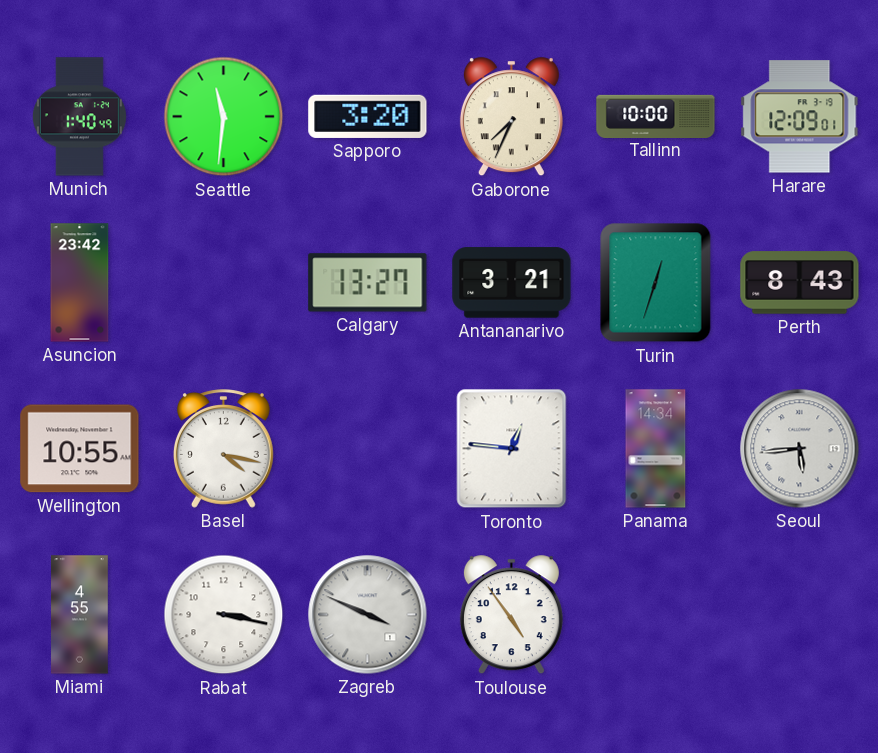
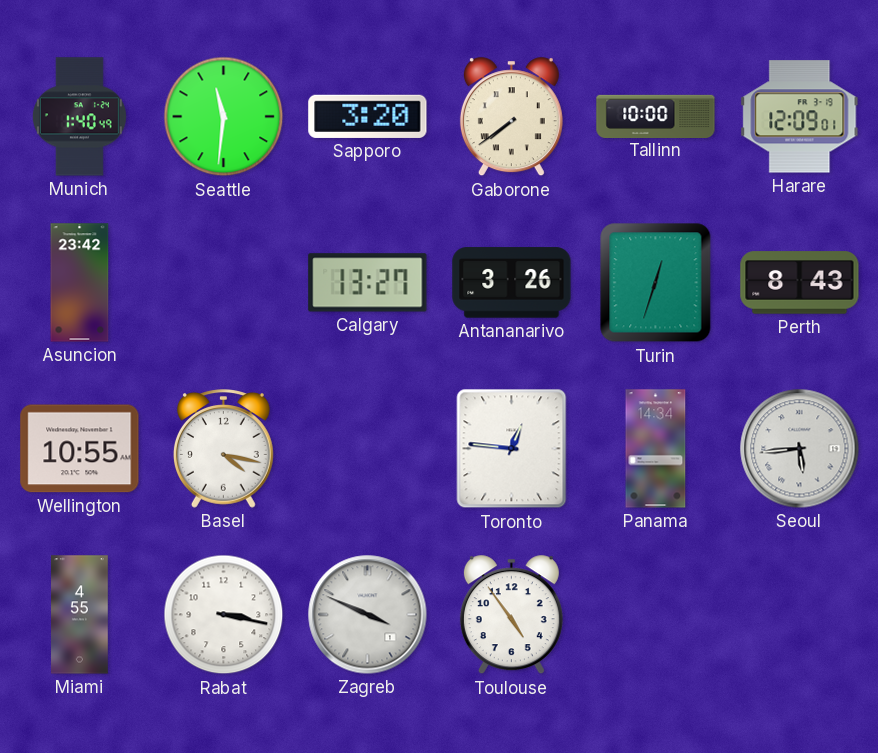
Gaborone: 7:34 -> 7:39 (511, 117)
Antananarivo: 3:21 -> 3:26 (512, 283)
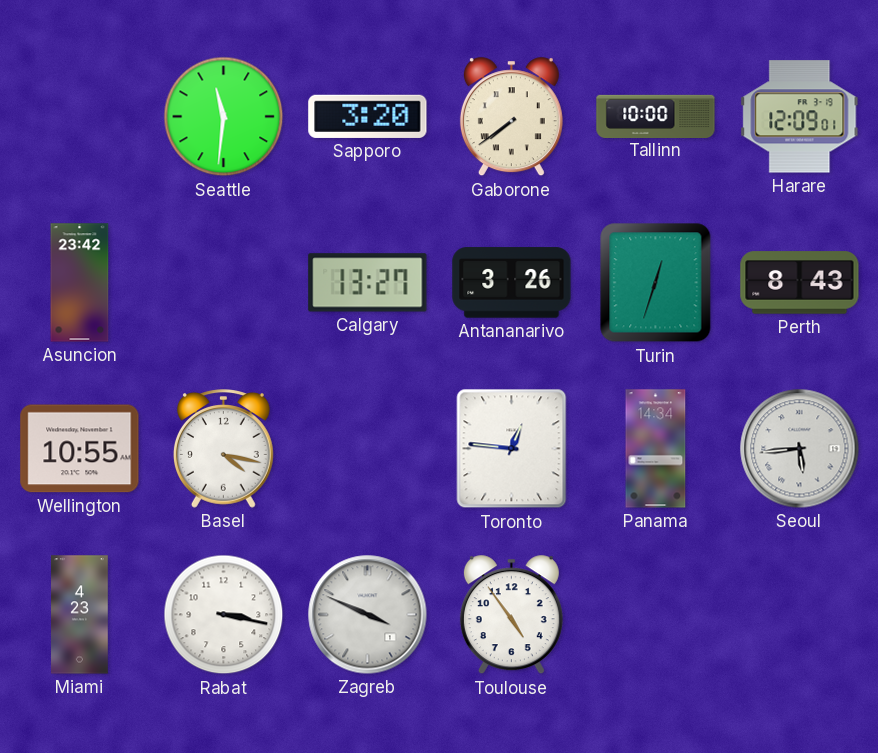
Munich: 1:40 -> none (79, 117)
Miami: 4:55 -> 4:23 (80, 615)
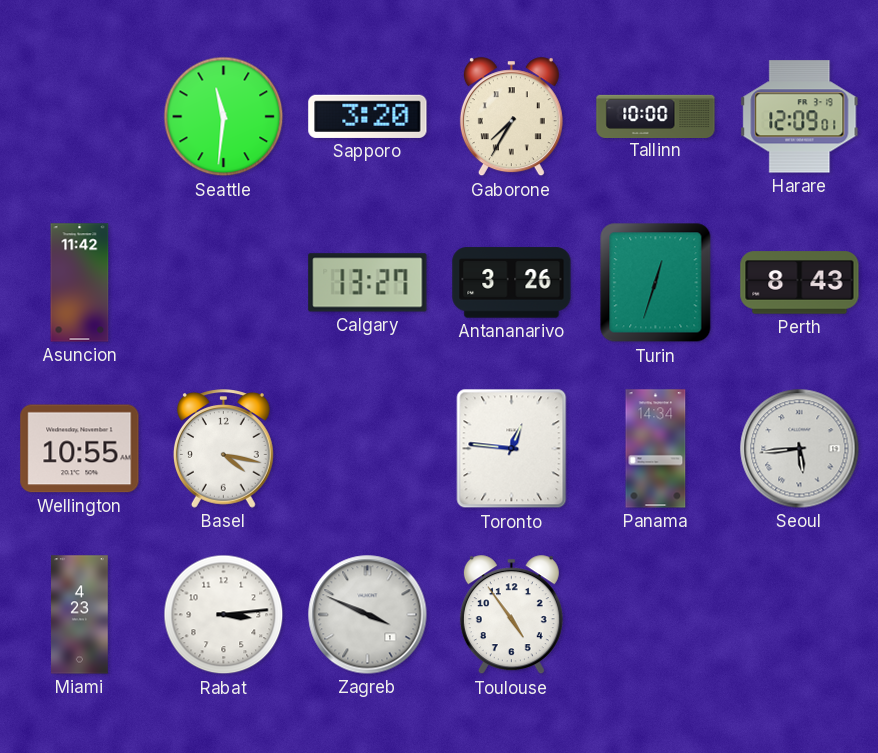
Gaborone: 7:39 -> 7:35 (511, 117)
Asuncion: 23:42 -> 11:42 (80, 283)
Rabat: 3:17 -> 3:14 (224, 615)
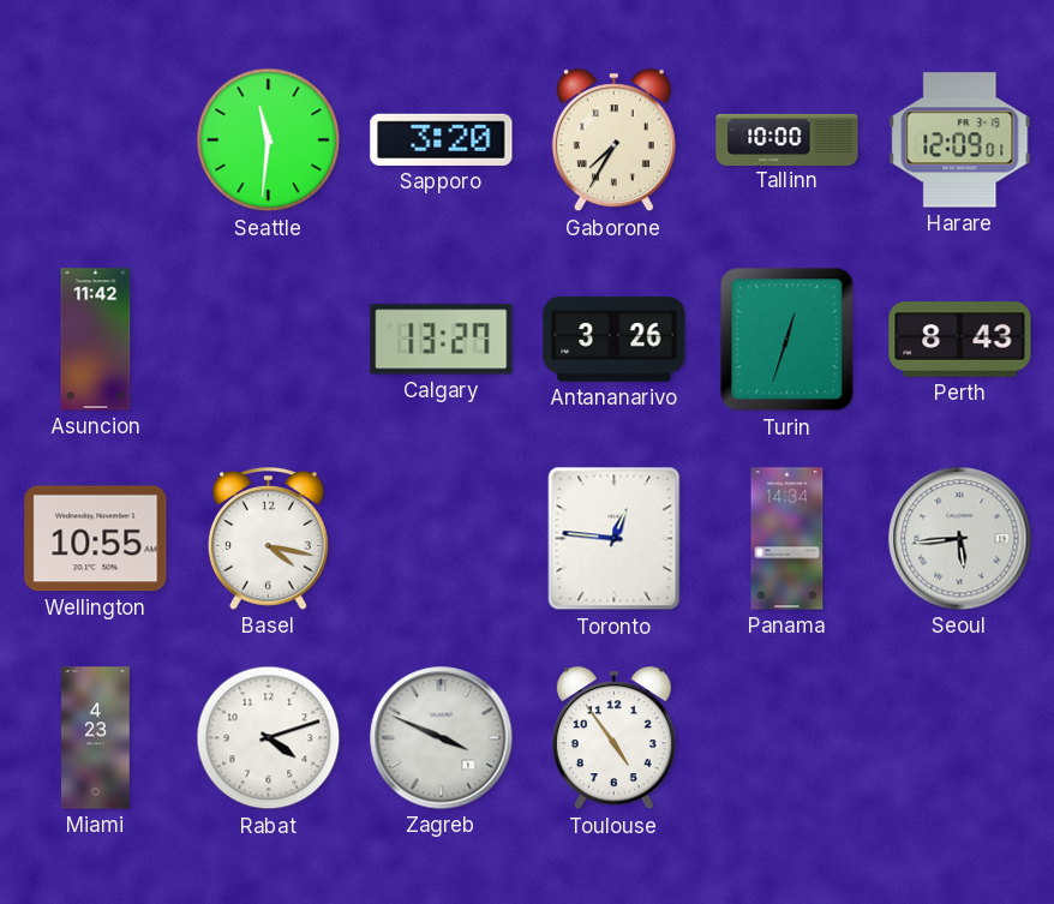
Rabat: 3:14 -> 4:12 (269, 738)
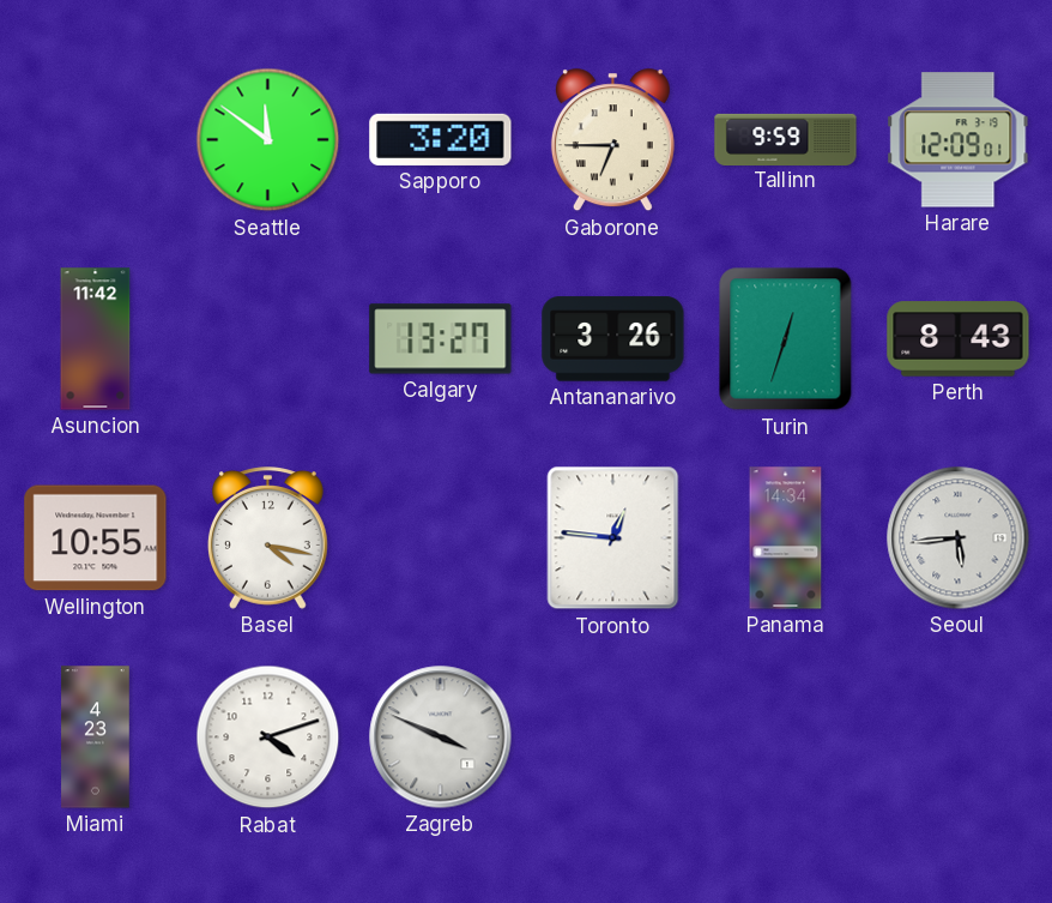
Seattle: 11:31 -> 11:51 (268, 140)
Gaborone: 7:35 -> 6:45 (612, 140)
Tallinn: 10:00 -> 9:59 (786, 139)
Toulouse: 4:54 -> none (613, 738)
